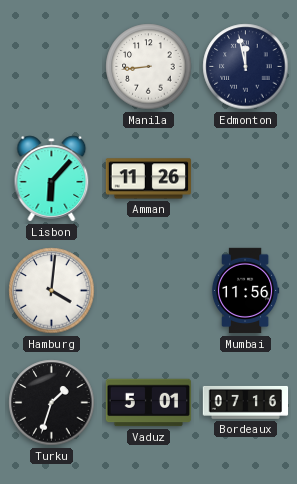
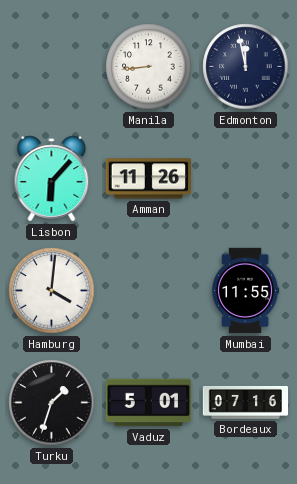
Mumbai: 11:56 -> 11:55 (245, 291)
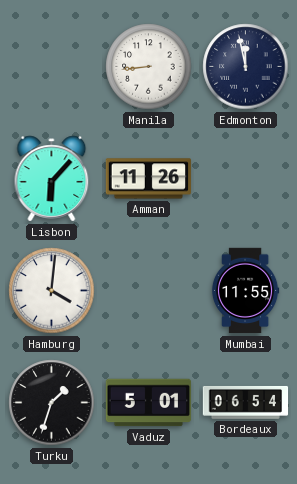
Bordeaux: 07:16 -> 06:54 (246, 402)
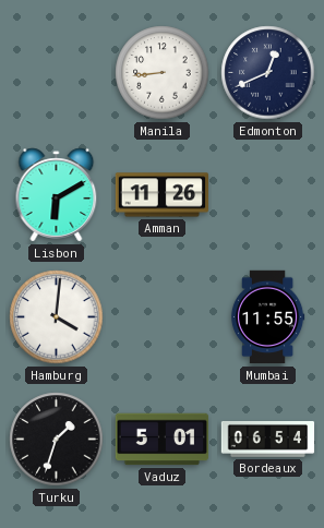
Edmonton: 11:58 -> 12:41 (268, 73)
Lisbon: 6:07 -> 6:10 (57, 195)
